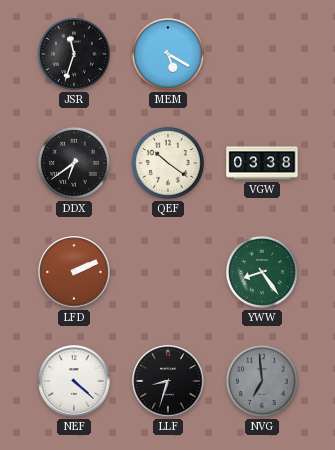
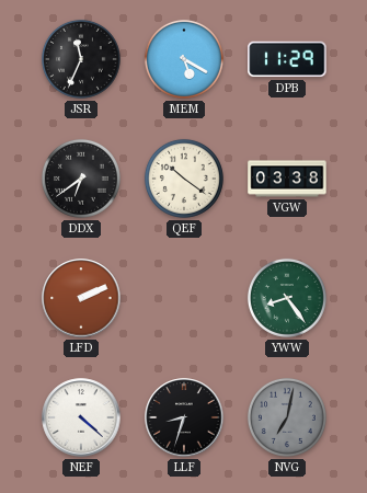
JSR: 11:33 -> 11:34 (81, 59)
DPB: none -> 11:29 (287, 59)
NVG: 6:59 -> 7:02 (287, 417)
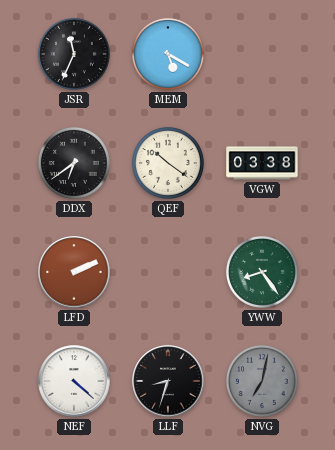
DPB: 11:29 -> none (287, 59)
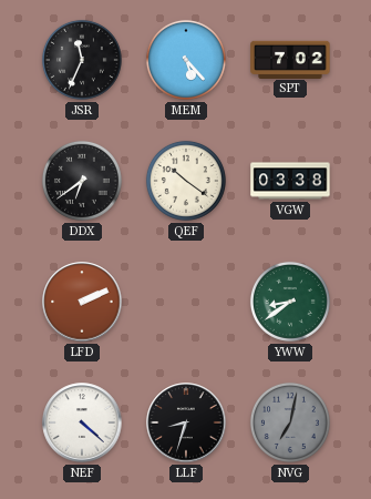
MEM: 5:20 -> 5:23 (186, 60)
SPT: none -> 7:02 (290, 59)
YWW: 8:24 -> 8:39 (290, 302)
